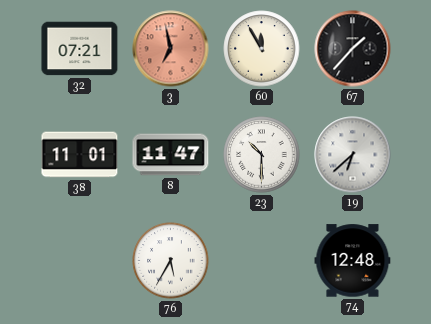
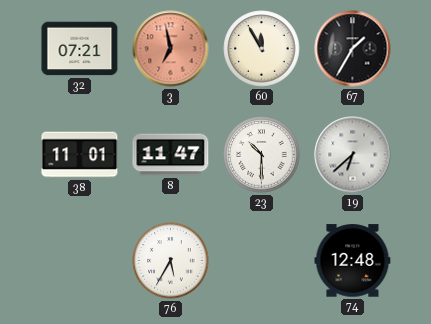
67: 1:37 -> 1:35 (353, 49)
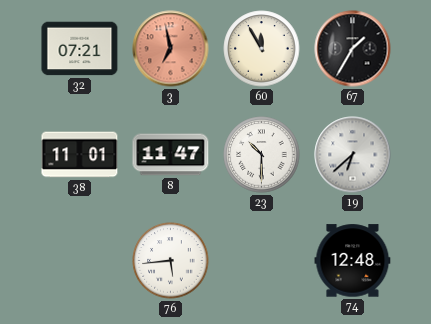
76: 5:35 -> 5:44 (171, 261)
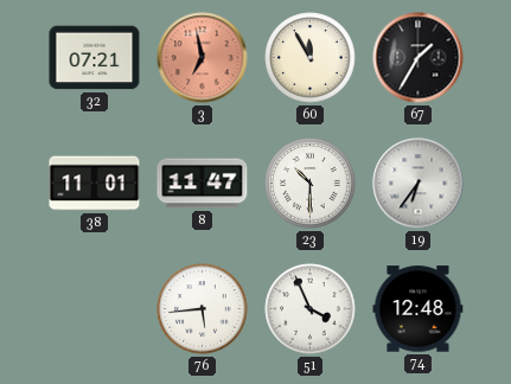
19: 6:38 -> 6:36 (419, 184)
51: none -> 3:56 (311, 309)
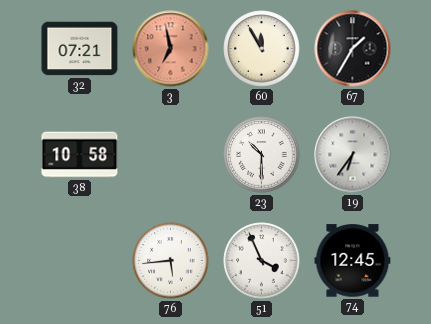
38: 11:01 -> 10:58 (80, 155)
8: 11:47 -> none (203, 184)
74: 12:48 -> 12:45 (353, 261)
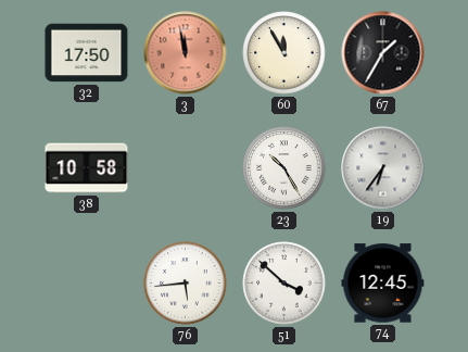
32: 07:21 -> 17:50 (87, 53)
3: 6:58 -> 11:58 (186, 53)
23: 10:30 -> 10:25 (284, 168)
51: 3:56 -> 3:52 (284, 284)
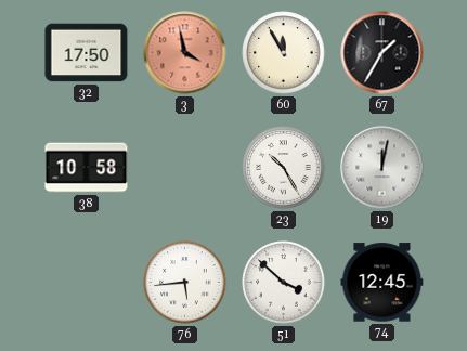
3: 11:58 -> 3:58 (185, 53)
19: 6:36 -> 12:02 (382, 168)
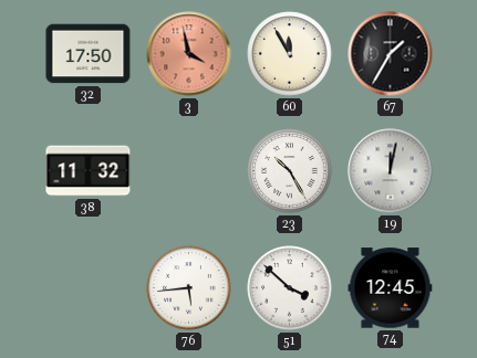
38: 10:58 -> 11:32 (89, 171)
